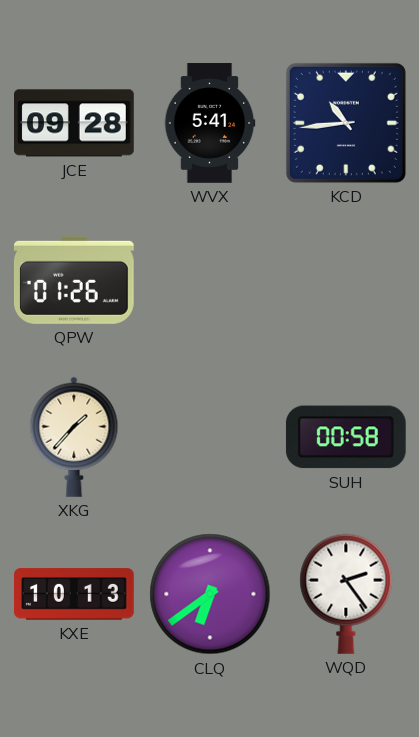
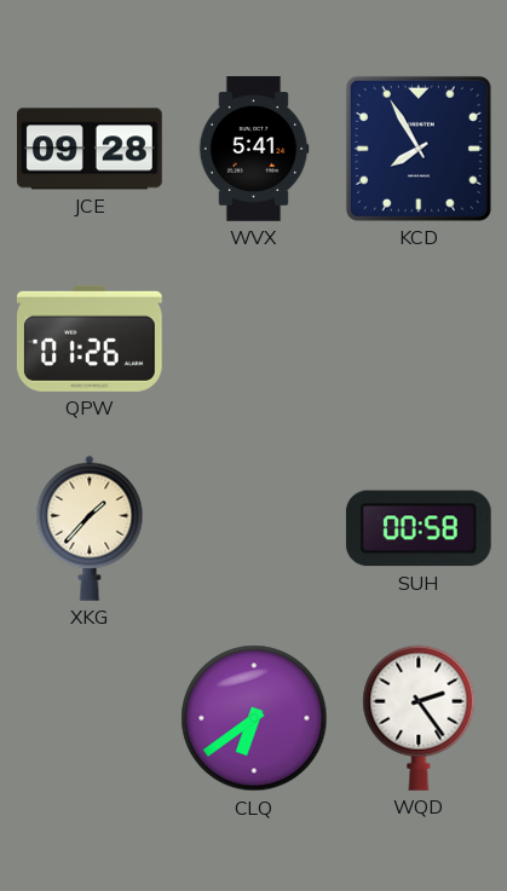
KCD: 10:44 -> 7:55 (419, 149)
KXE: 10:13 -> none (75, 594)
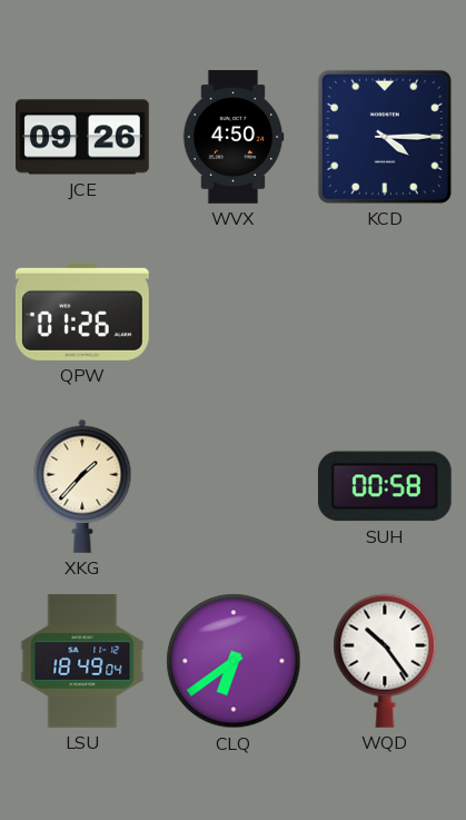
JCE: 09:28 -> 09:26 (83, 137)
WVX: 5:41 -> 4:50 (234, 137)
KCD: 7:55 -> 4:15 (385, 137)
LSU: none -> 18:49 (82, 661)
WQD: 2:24 -> 10:24 (385, 661)
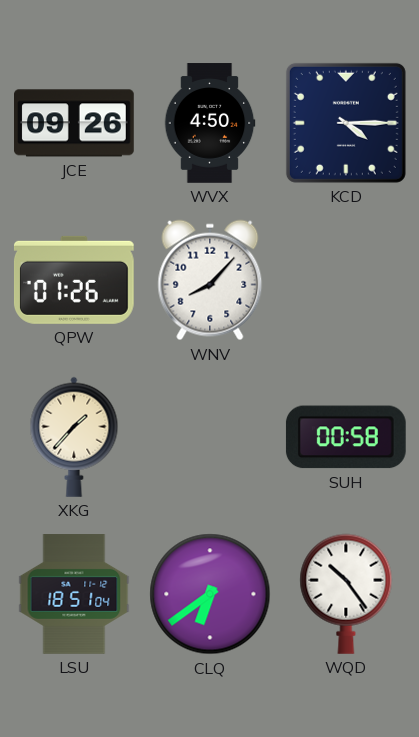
WNV: none -> 8:07 (210, 280)
LSU: 18:49 -> 18:51 (74, 594)
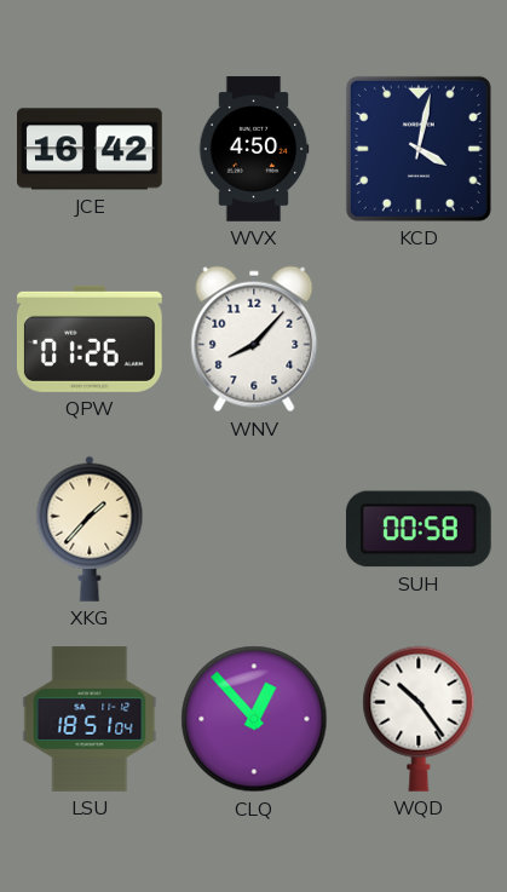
JCE: 09:26 -> 16:42 (91, 149)
KCD: 4:15 -> 4:02 (419, 149)
CLQ: 6:39 -> 12:53 (254, 719)
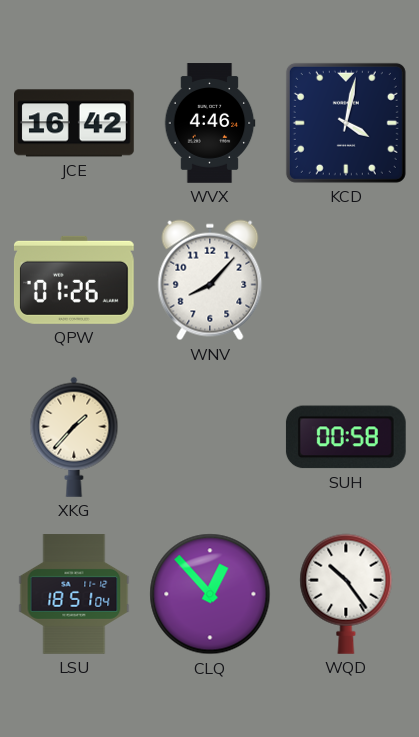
WVX: 4:50 -> 4:46 (210, 123)
